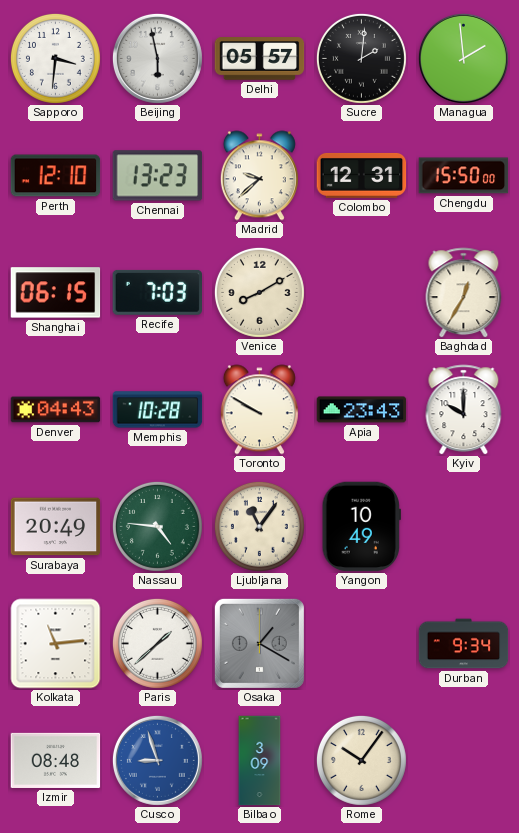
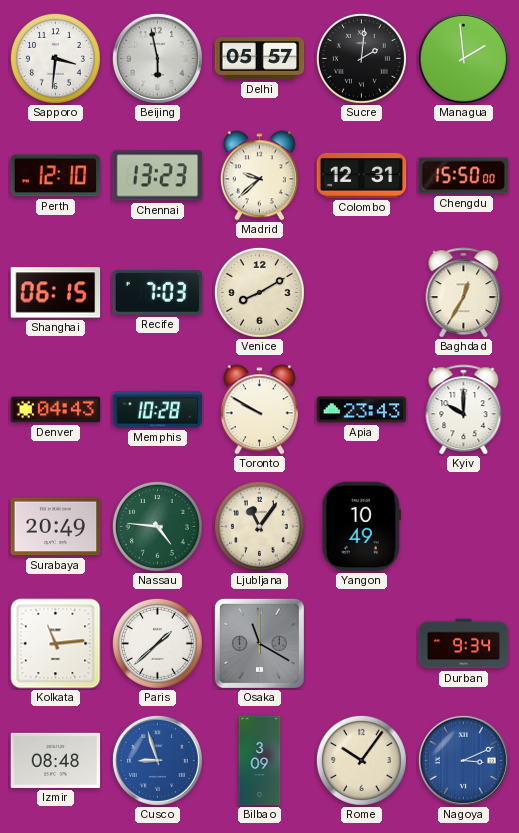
Osaka: 1:20 -> 11:20 (259, 643)
Nagoya: none -> 3:11 (463, 760)
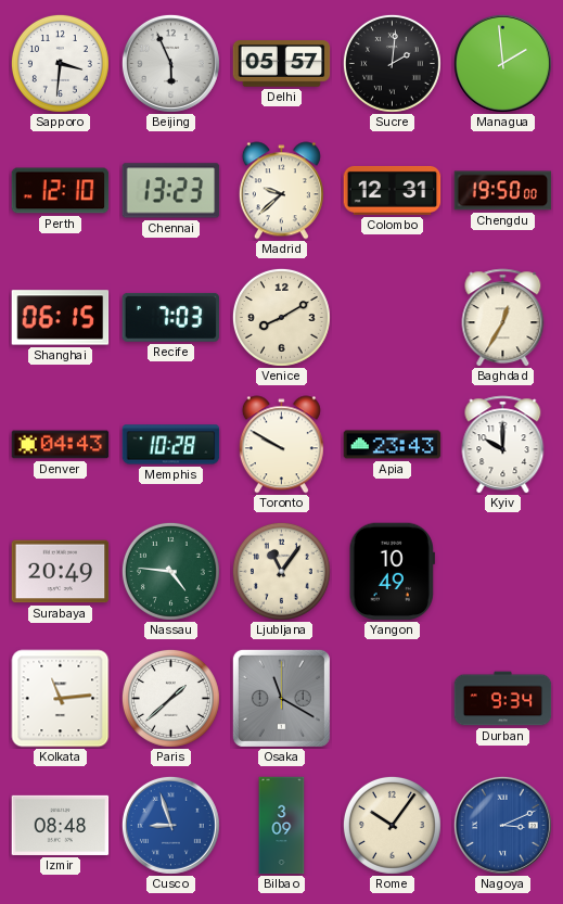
Beijing: 5:58 -> 5:56 (170, 63)
Chengdu: 15:50 -> 19:50 (503, 191)
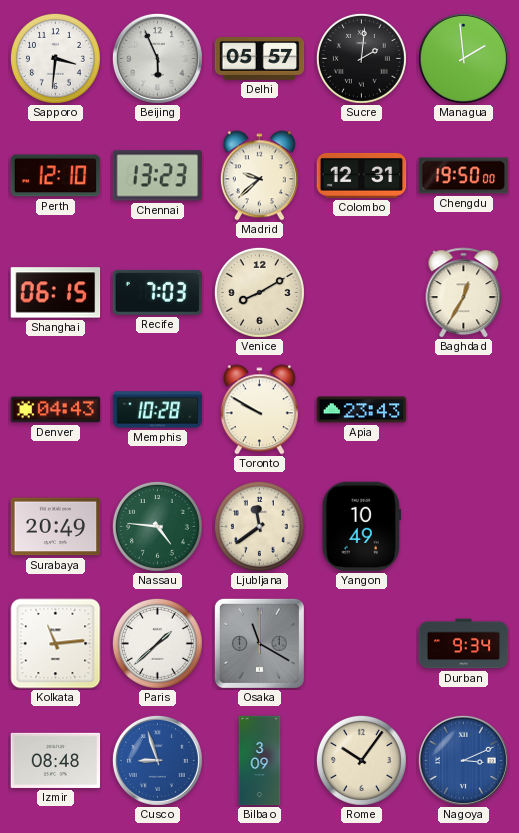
Kyiv: 10:00 -> none (503, 445)
Ljubljana: 11:06 -> 11:39 (259, 526)
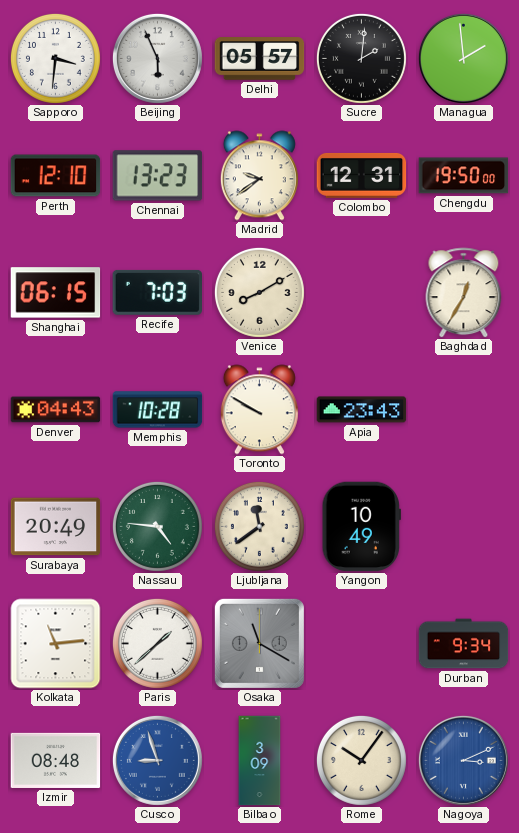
Madrid: 9:38 -> 9:39 (259, 176)
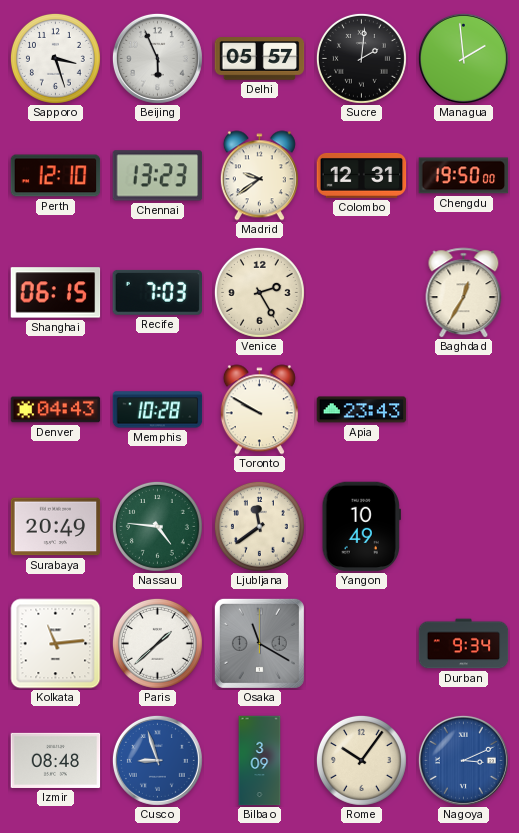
Sapporo: 3:31 -> 3:27 (55, 58)
Venice: 8:10 -> 2:25 (259, 292)
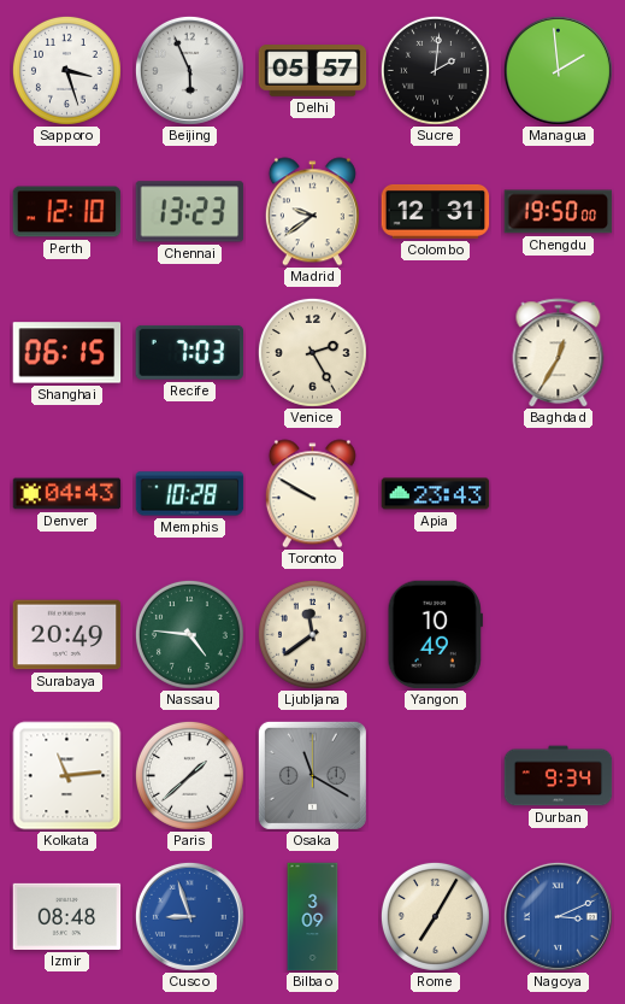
Rome: 10:06 -> 7:05 (435, 916)
